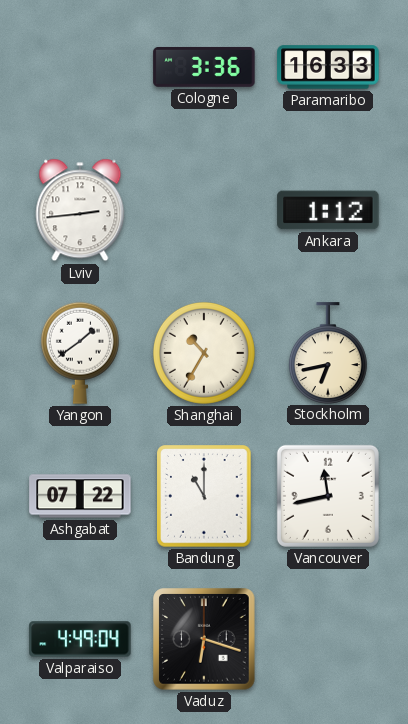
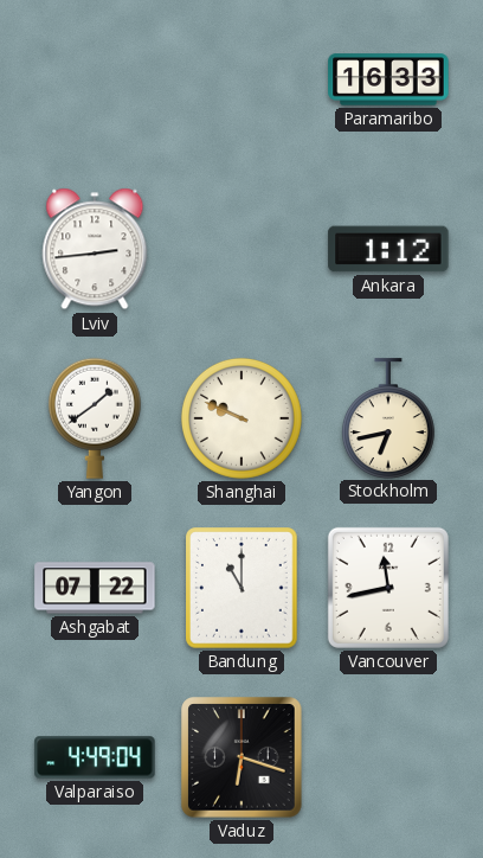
Cologne: 3:36 -> none (204, 67)
Shanghai: 10:35 -> 9:49 (241, 418)
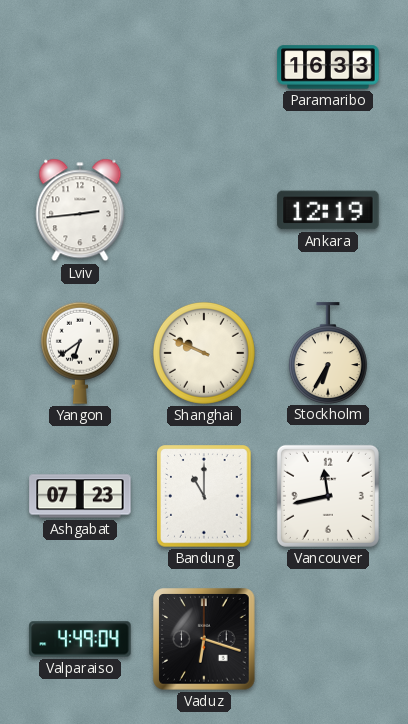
Ankara: 1:12 -> 12:19 (328, 210)
Yangon: 1:39 -> 6:39 (80, 353)
Stockholm: 6:43 -> 6:35 (328, 353)
Ashgabat: 07:22 -> 07:23 (80, 496)
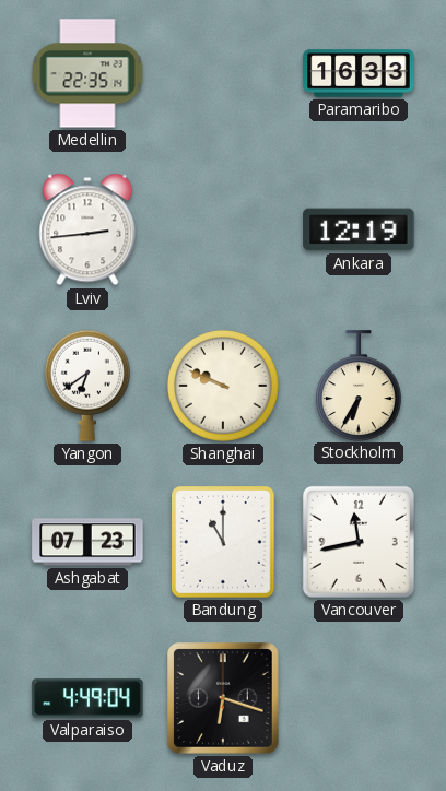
Medellin: none -> 22:35 (87, 73)
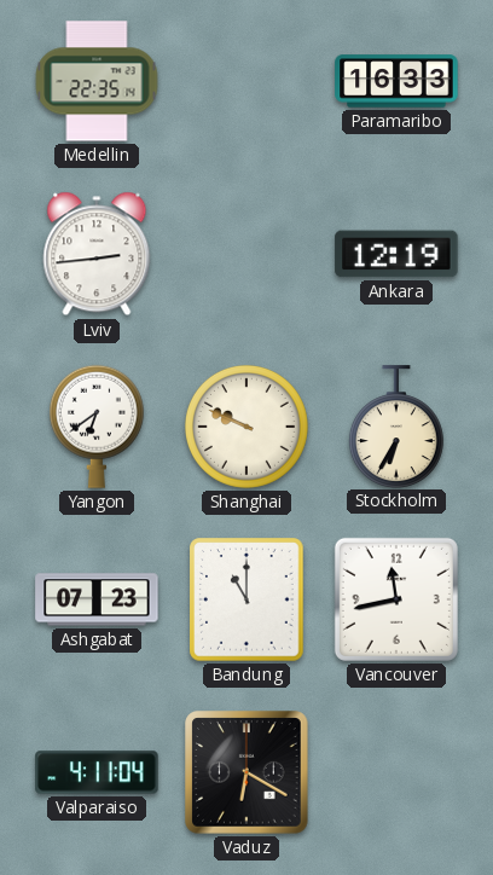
Valparaiso: 4:49 -> 4:11 (97, 772)
Vaduz: 6:18 -> 6:20 (246, 772)
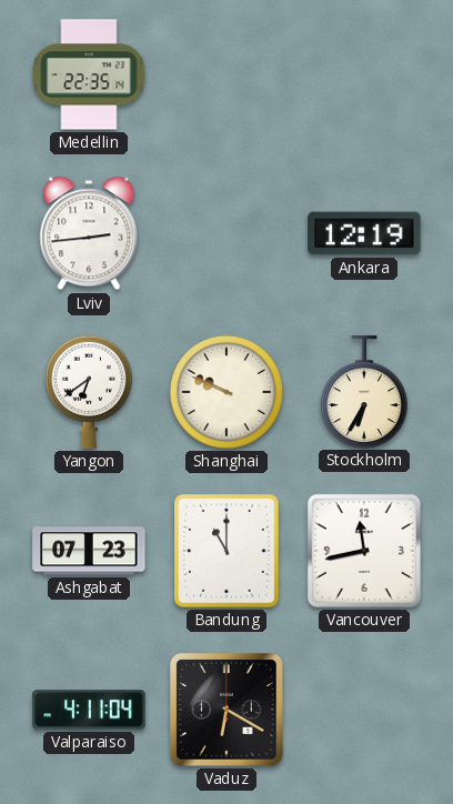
Paramaribo: 16:33 -> none (396, 81)
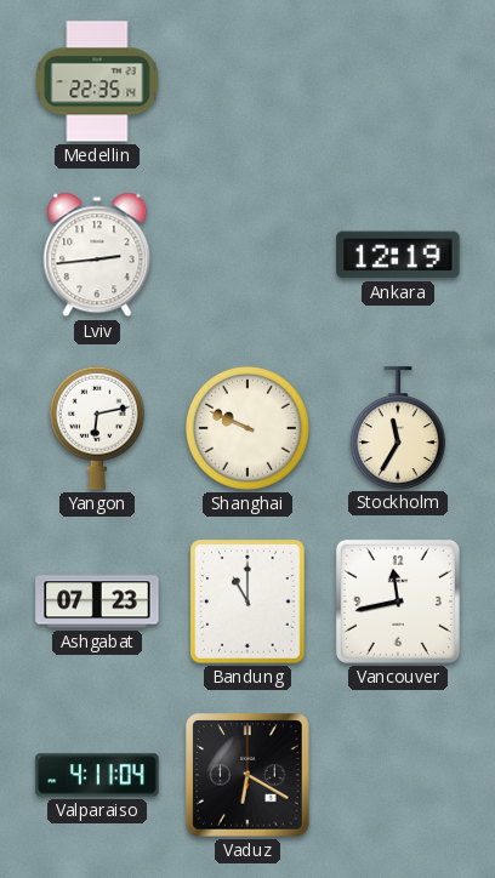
Yangon: 6:39 -> 6:13 (97, 428)
Stockholm: 6:35 -> 11:35 (398, 428)
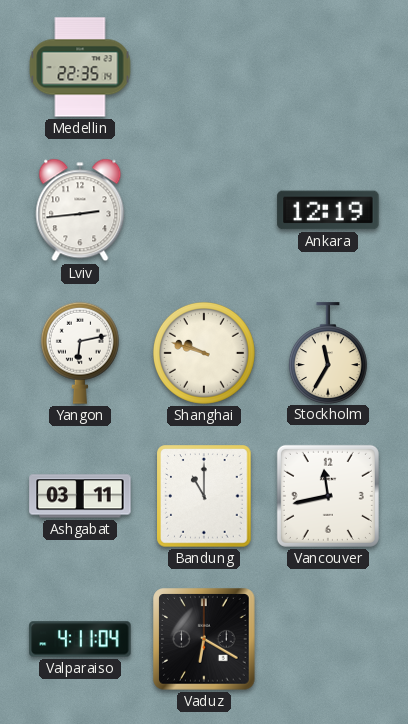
Shanghai: 9:49 -> 9:48 (204, 353)
Ashgabat: 07:23 -> 03:11 (80, 496)
